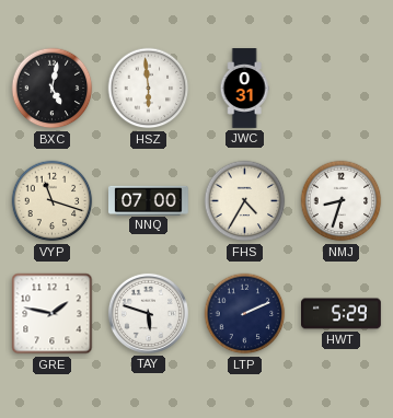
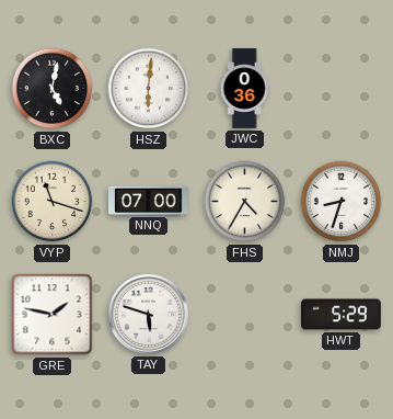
HSZ: 5:59 -> 6:01 (149, 89)
JWC: 0:31 -> 0:36 (244, 89)
LTP: 2:11 -> none (245, 314)
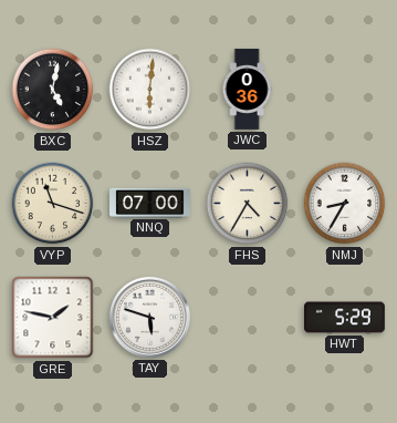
NMJ: 8:33 -> 8:35 (345, 204)
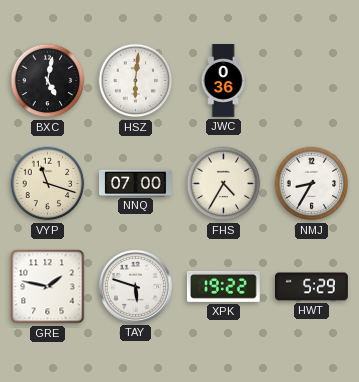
XPK: none -> 19:22 (223, 286)
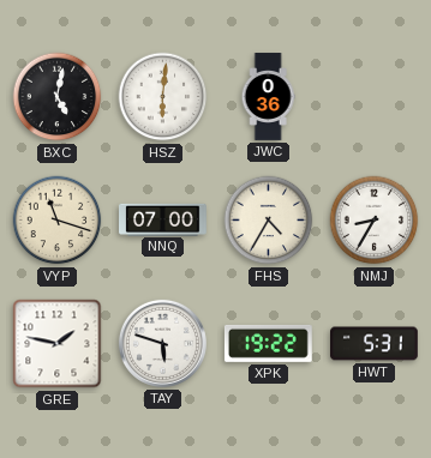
HWT: 5:29 -> 5:31 (375, 344)
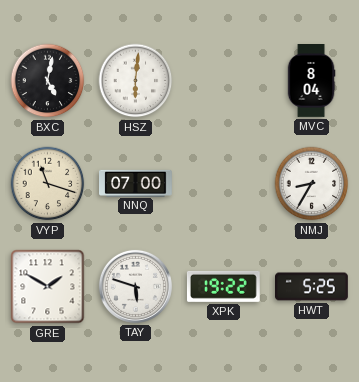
JWC: 0:36 -> none (268, 97)
MVC: none -> 8:04 (311, 81)
FHS: 4:35 -> none (269, 221)
GRE: 1:47 -> 1:50 (48, 287)
HWT: 5:31 -> 5:25 (312, 287)
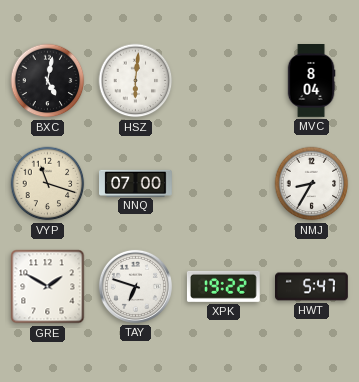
TAY: 5:48 -> 6:48 (135, 286)
HWT: 5:25 -> 5:47 (312, 287)
